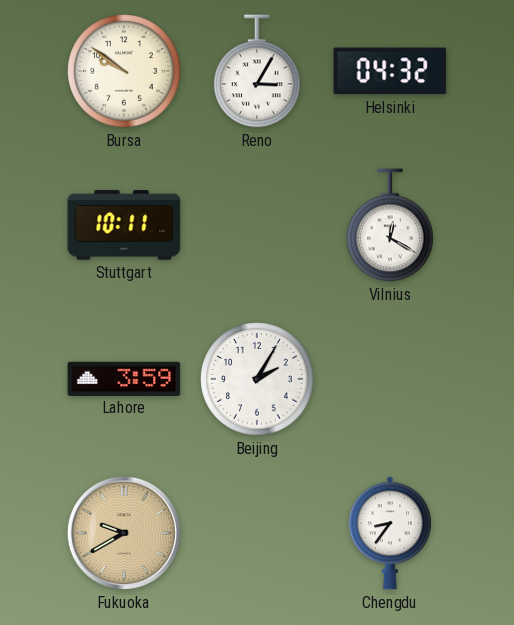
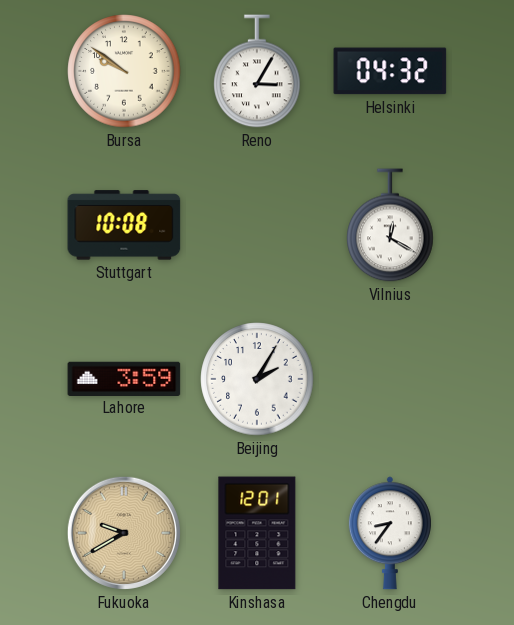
Stuttgart: 10:11 -> 10:08 (124, 225)
Kinshasa: none -> 12:01 (257, 533)
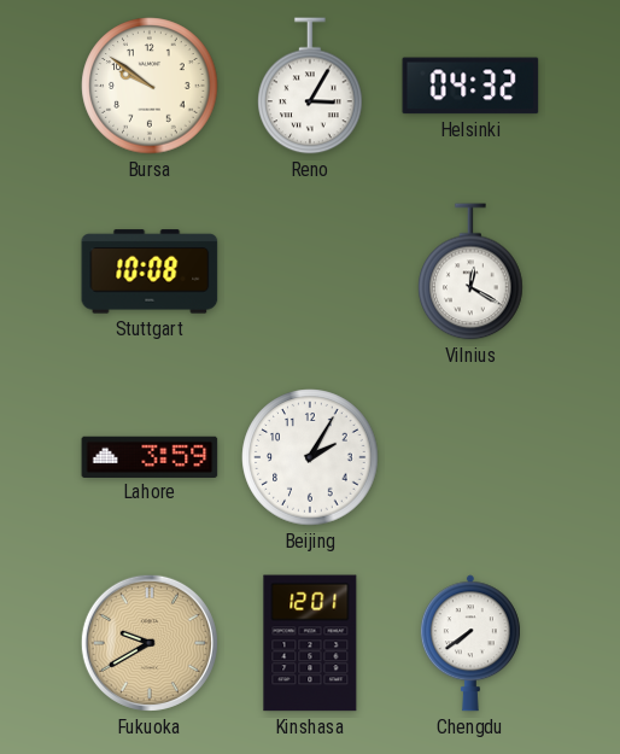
Chengdu: 8:36 -> 7:39 (470, 643)
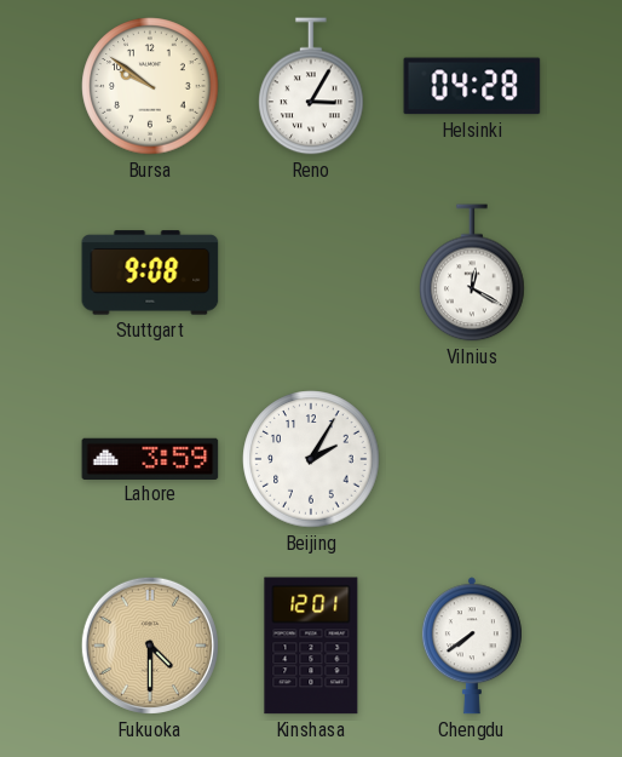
Helsinki: 04:32 -> 04:28 (472, 86)
Stuttgart: 10:08 -> 9:08 (150, 273)
Fukuoka: 9:40 -> 4:30 (150, 646)
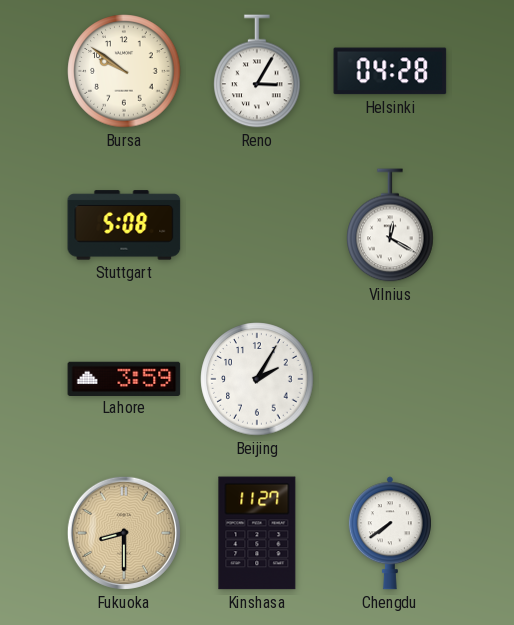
Stuttgart: 9:08 -> 5:08 (124, 225)
Fukuoka: 4:30 -> 8:30 (124, 533)
Kinshasa: 12:01 -> 11:27 (257, 533)
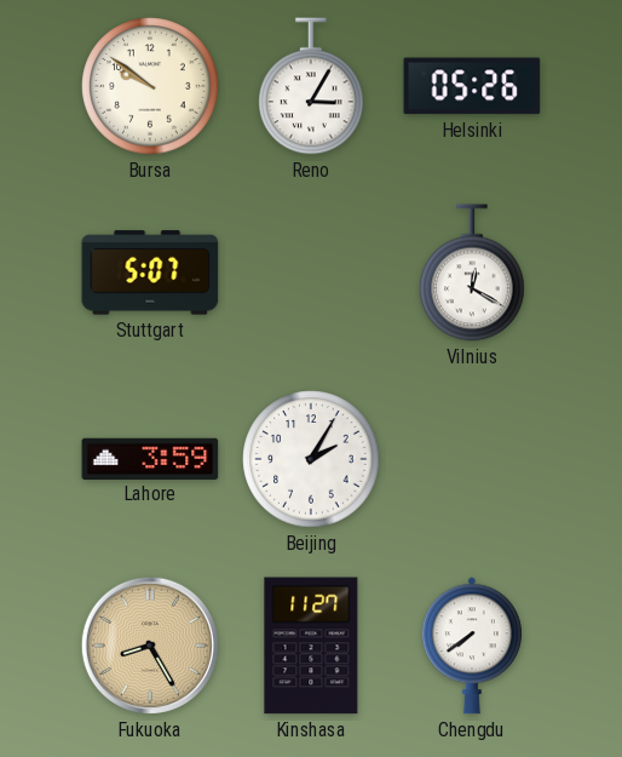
Helsinki: 04:28 -> 05:26 (472, 86)
Stuttgart: 5:08 -> 5:07 (150, 273)
Fukuoka: 8:30 -> 8:25 (150, 646)
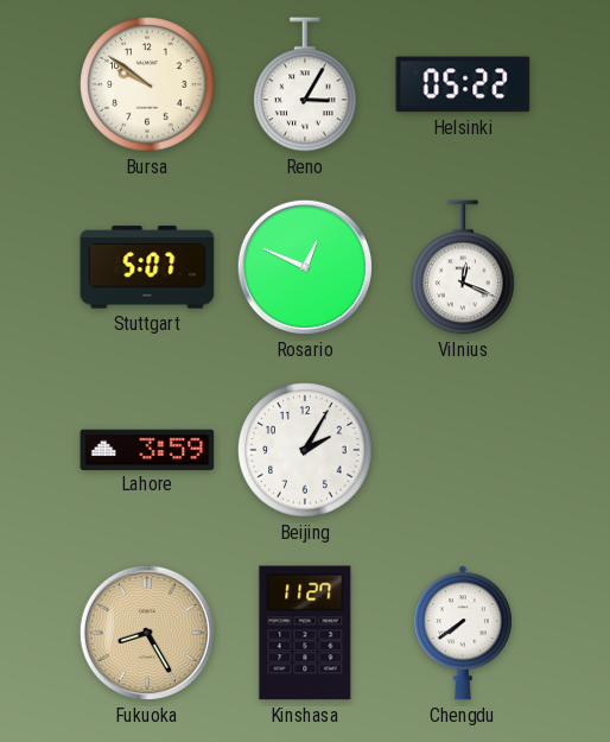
Helsinki: 05:26 -> 05:22 (463, 84)
Rosario: none -> 12:49 (305, 267)
Vilnius: 12:20 -> 12:19 (463, 267)
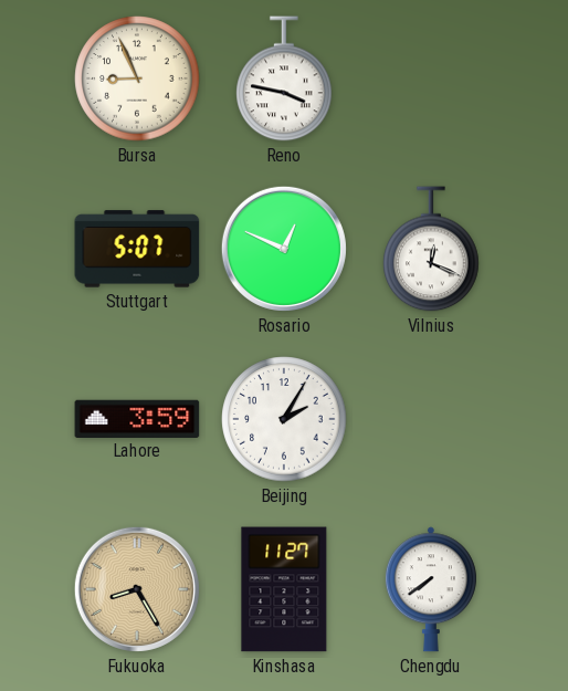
Bursa: 9:51 -> 8:56 (137, 78)
Reno: 3:05 -> 3:47 (284, 78)
Helsinki: 05:22 -> none (463, 84)
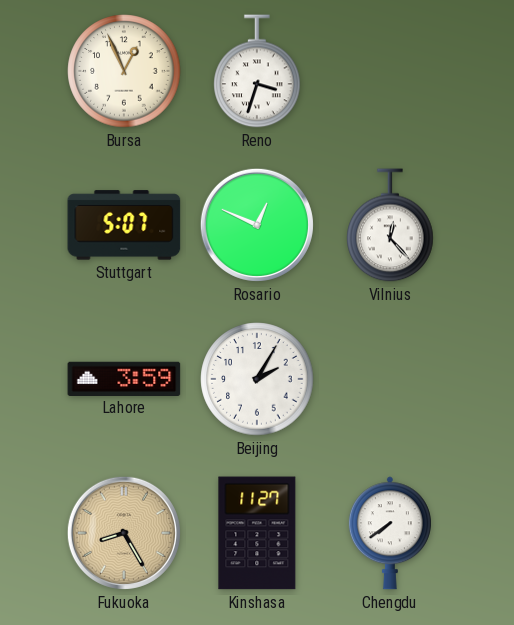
Bursa: 8:56 -> 12:56 (124, 71)
Reno: 3:47 -> 3:33 (257, 71)
Vilnius: 12:19 -> 12:23 (390, 225)
